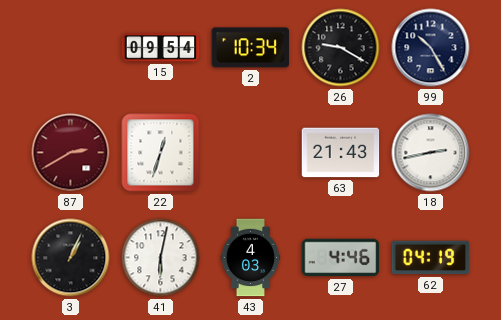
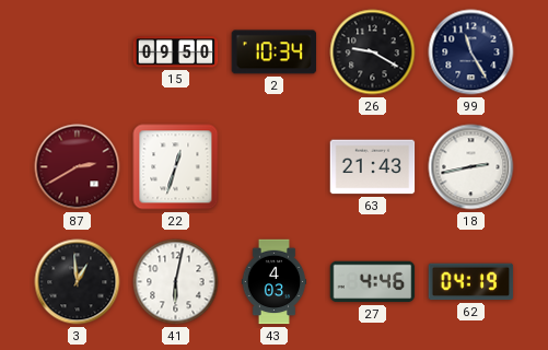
15: 09:54 -> 09:50 (176, 52)
99: 10:25 -> 11:25 (471, 52)
3: 1:04 -> 12:59 (78, 282)
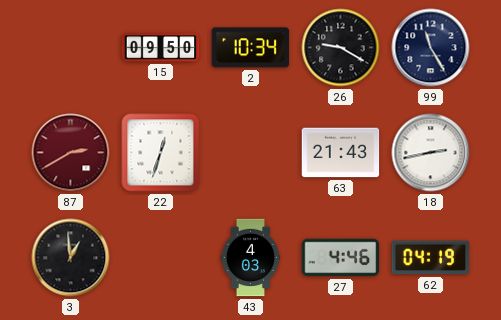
41: 6:02 -> none (176, 282)
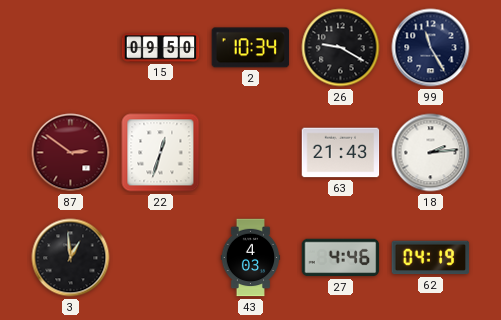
87: 2:40 -> 2:51 (71, 153)
18: 2:43 -> 2:14 (431, 153)
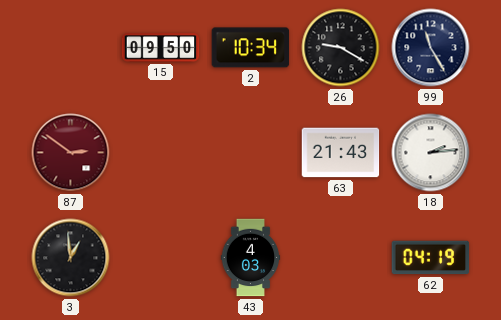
22: 12:33 -> none (161, 153)
27: 4:46 -> none (341, 258)
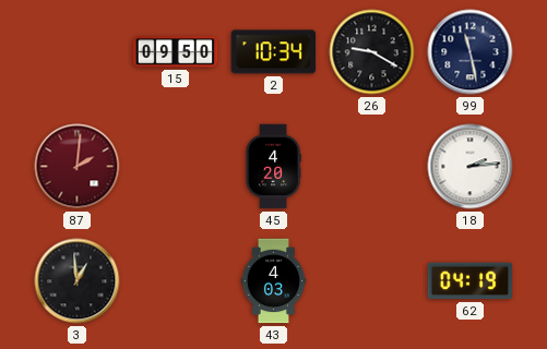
99: 11:25 -> 11:28 (471, 52)
87: 2:51 -> 2:01 (78, 167)
45: none -> 4:20 (273, 167)
63: 21:43 -> none (341, 153)
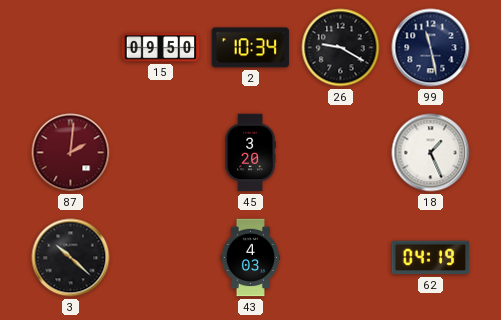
45: 4:20 -> 3:20 (250, 153)
18: 2:14 -> 1:26 (431, 153)
3: 12:59 -> 10:22 (71, 258)
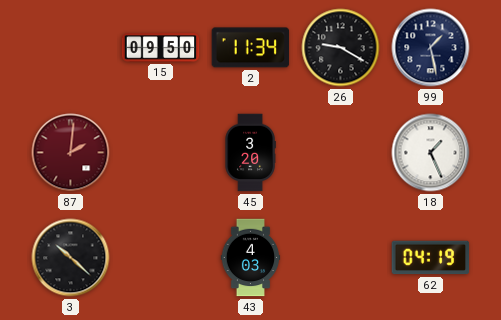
2: 10:34 -> 11:34 (251, 48)
99: 11:28 -> 1:28 (431, 48)
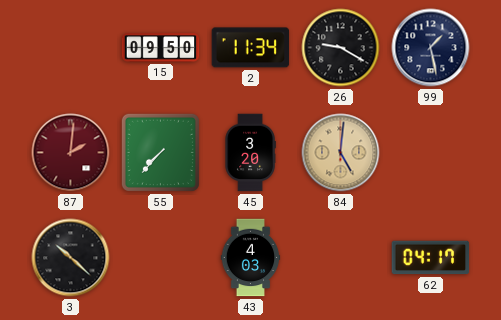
55: none -> 7:37 (160, 152)
84: none -> 5:01 (341, 153)
18: 1:26 -> none (431, 153)
62: 04:19 -> 04:17 (431, 258)
